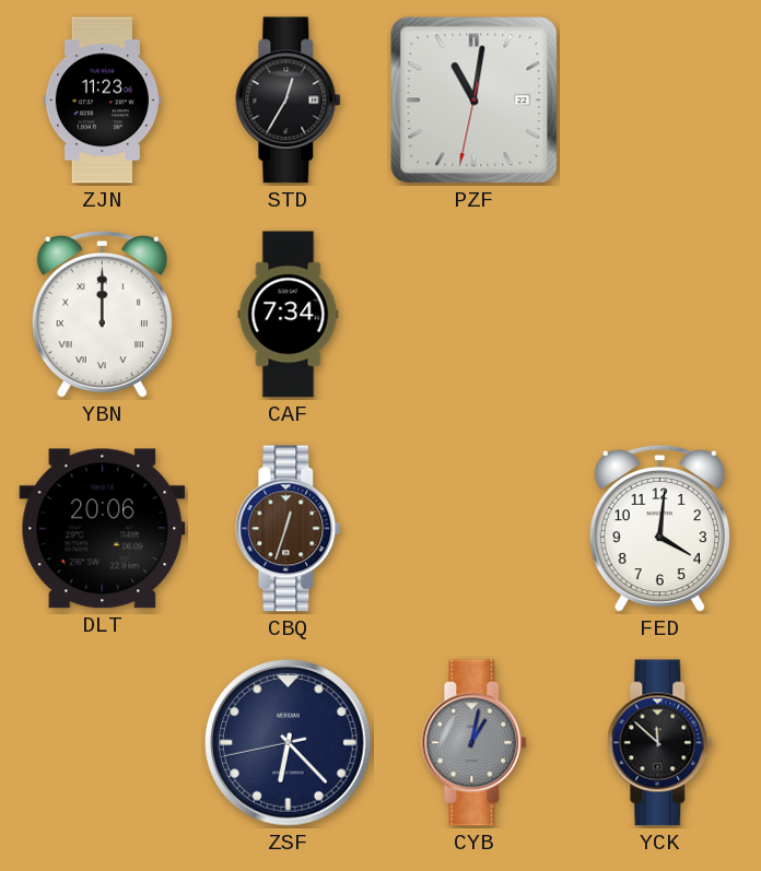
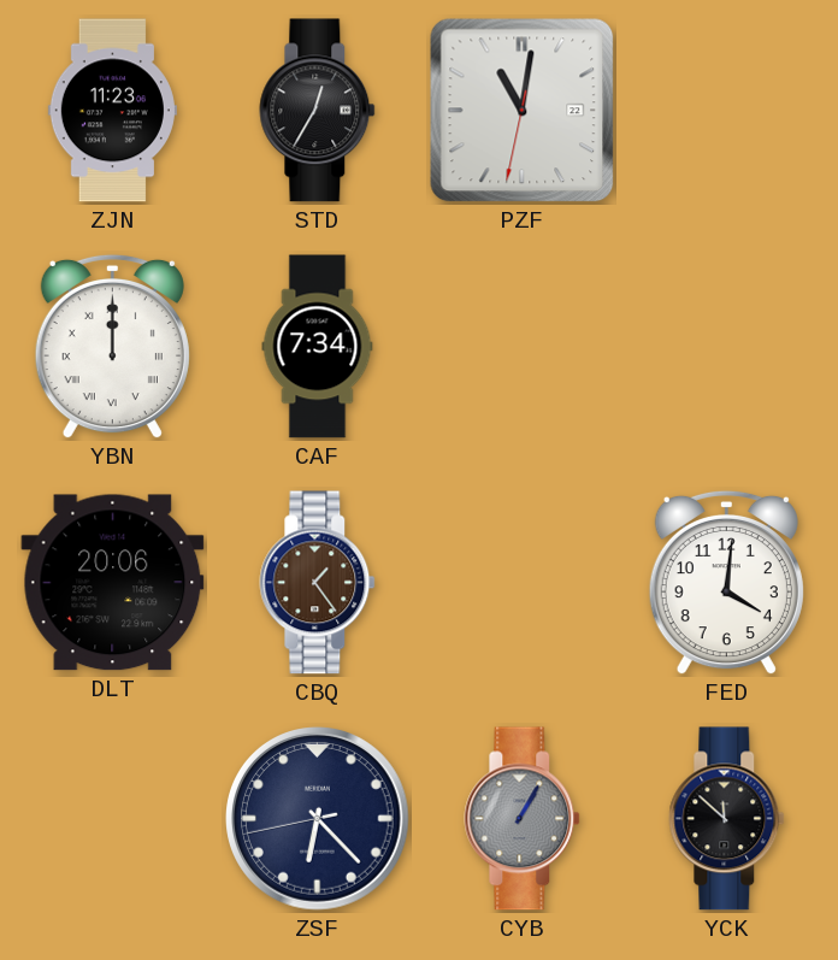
CBQ: 12:33 -> 1:24 (318, 583)
CYB: 1:02 -> 1:05 (523, 819)
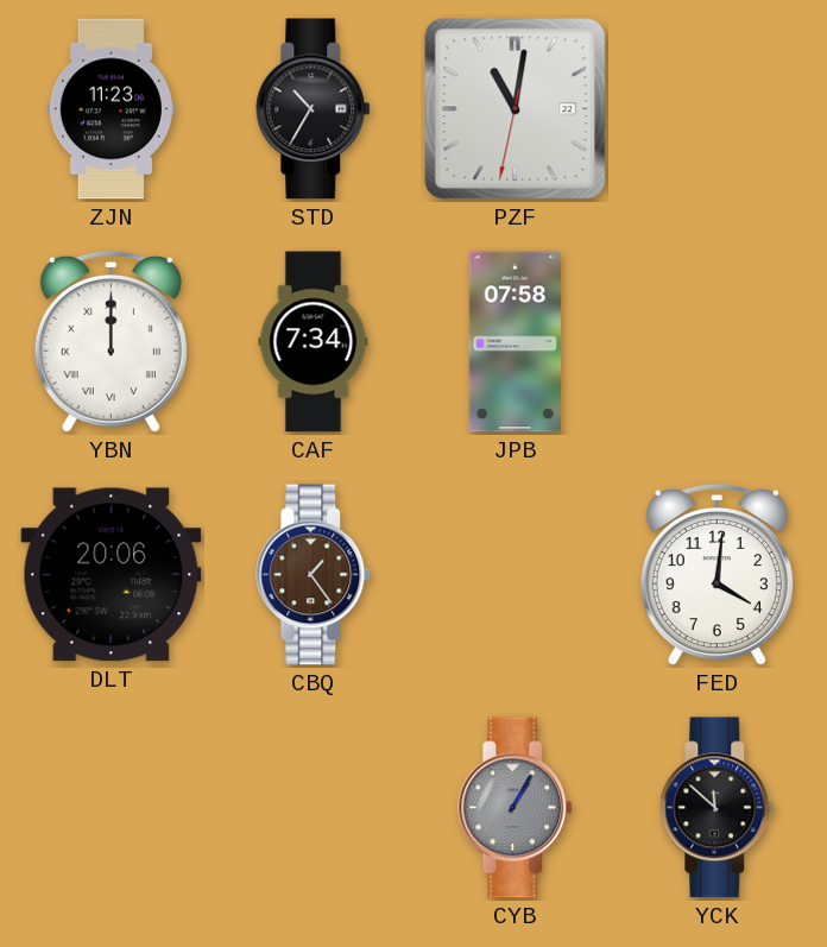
STD: 12:35 -> 10:35 (314, 109)
JPB: none -> 07:58 (516, 342)
ZSF: 6:22 -> none (318, 819)
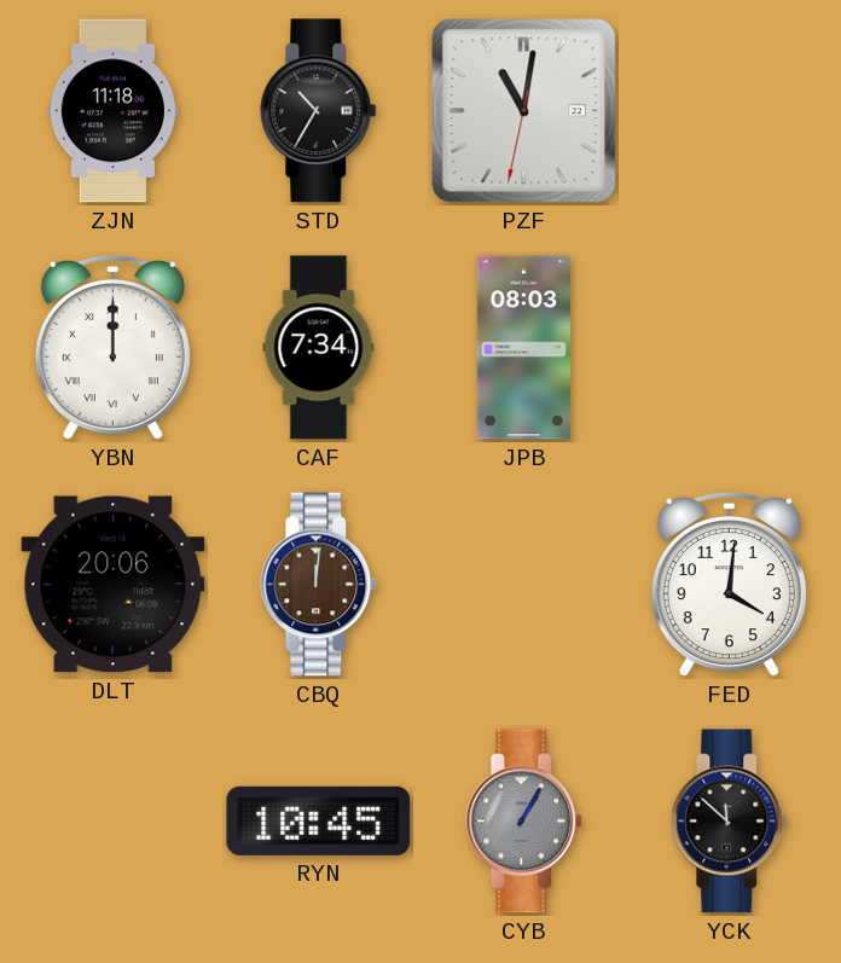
ZJN: 11:23 -> 11:18 (112, 111)
JPB: 07:58 -> 08:03 (524, 348)
CBQ: 1:24 -> 12:01 (319, 585)
RYN: none -> 10:45 (319, 820)
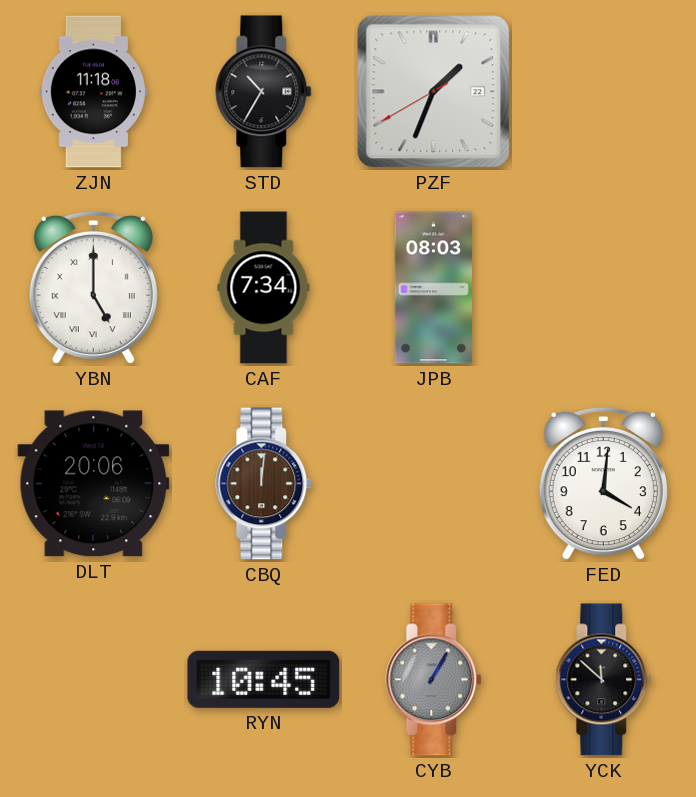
PZF: 11:01 -> 1:33 (434, 92)
YBN: 12:00 -> 5:00 (93, 288)
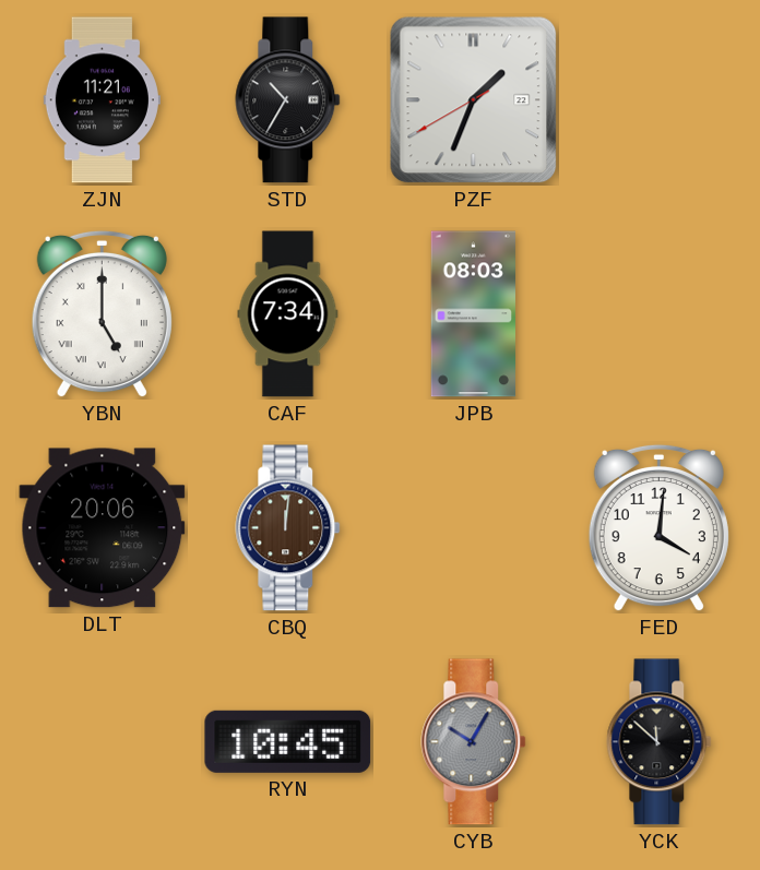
ZJN: 11:18 -> 11:21 (102, 100)
CYB: 1:05 -> 10:05 (474, 742)
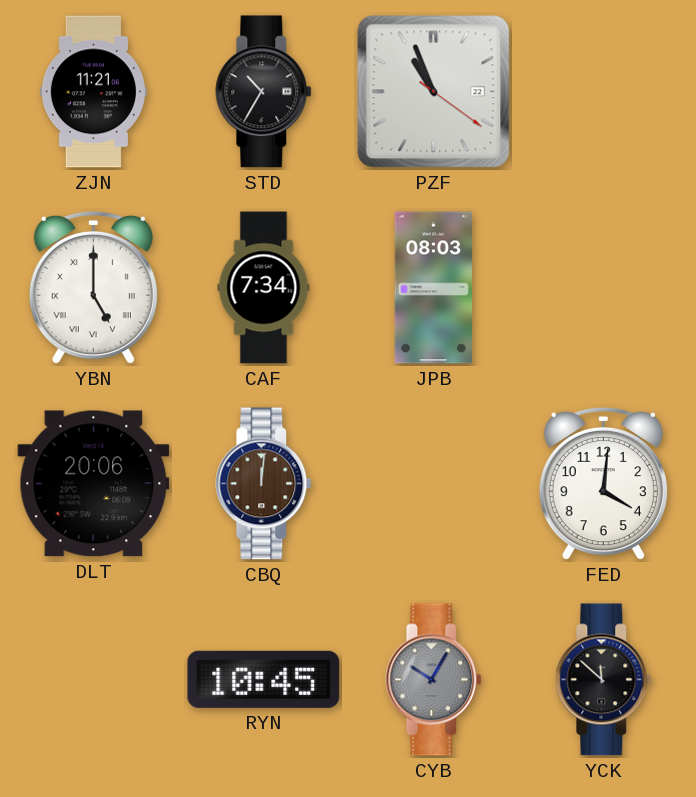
PZF: 1:33 -> 10:56 (434, 92)
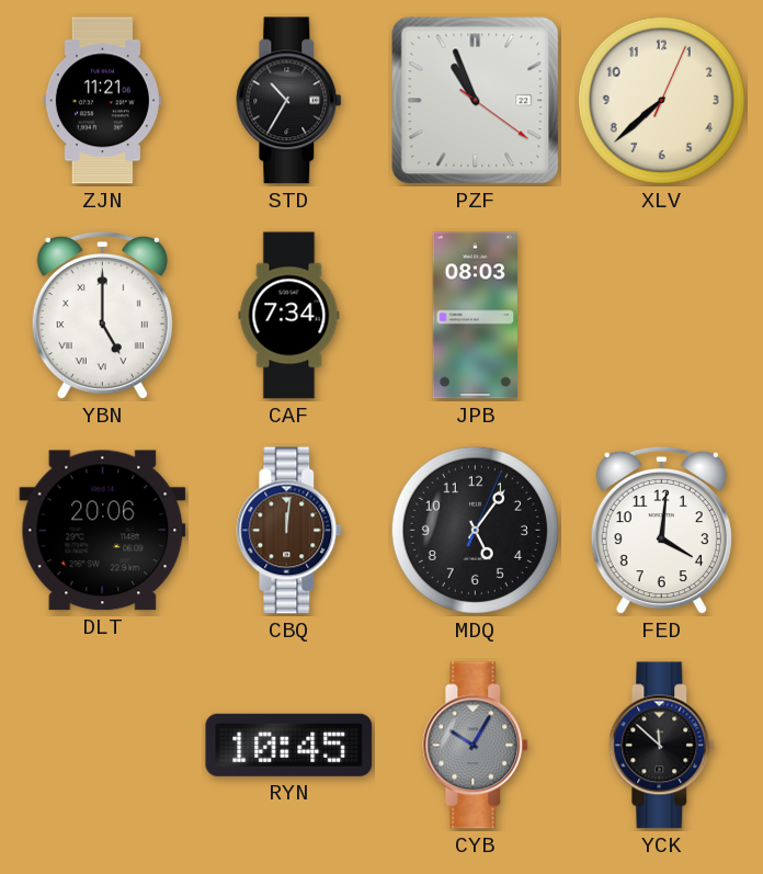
XLV: none -> 7:38 (661, 100)
MDQ: none -> 5:06 (475, 530)
